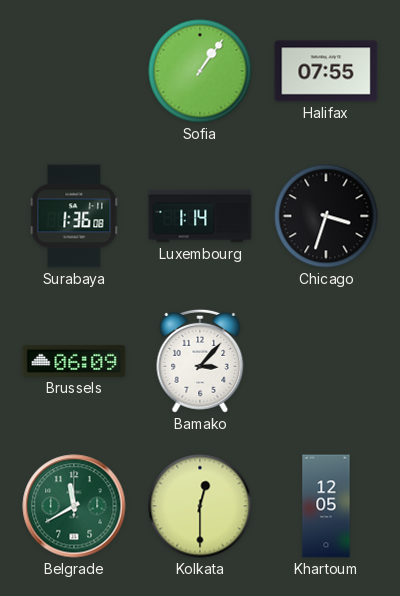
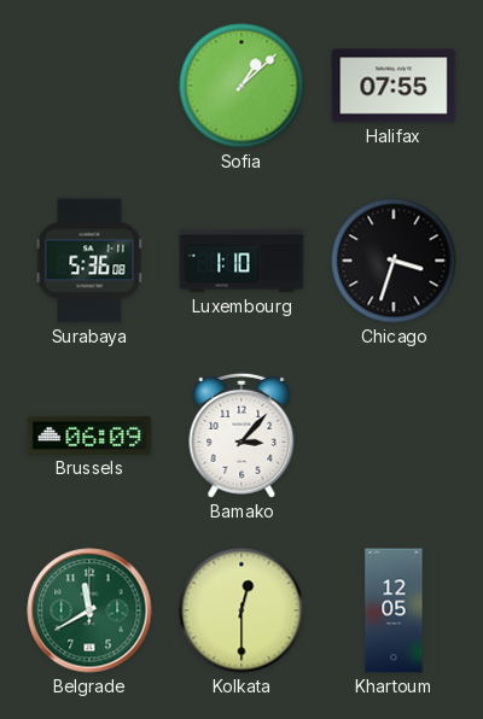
Sofia: 1:06 -> 1:08 (241, 86)
Surabaya: 1:36 -> 5:36 (89, 261)
Luxembourg: 1:14 -> 1:10 (241, 261)
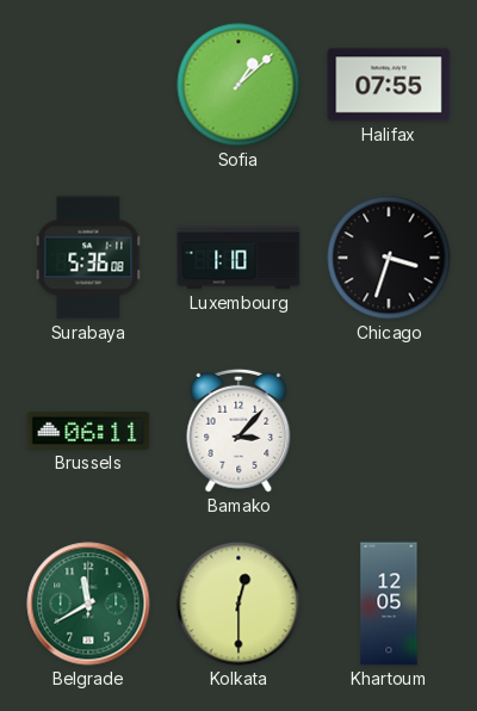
Brussels: 06:09 -> 06:11 (88, 431)
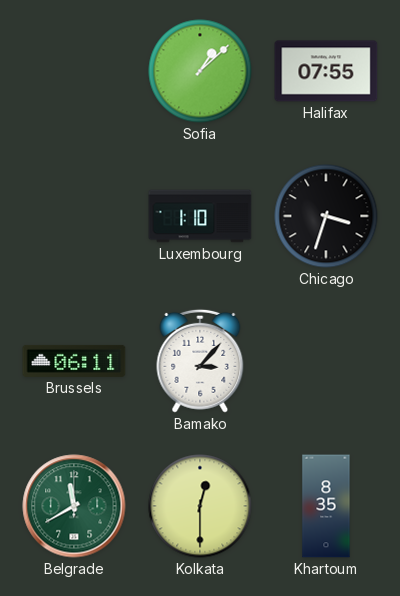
Surabaya: 5:36 -> none (88, 258)
Khartoum: 12:05 -> 8:35 (326, 506)
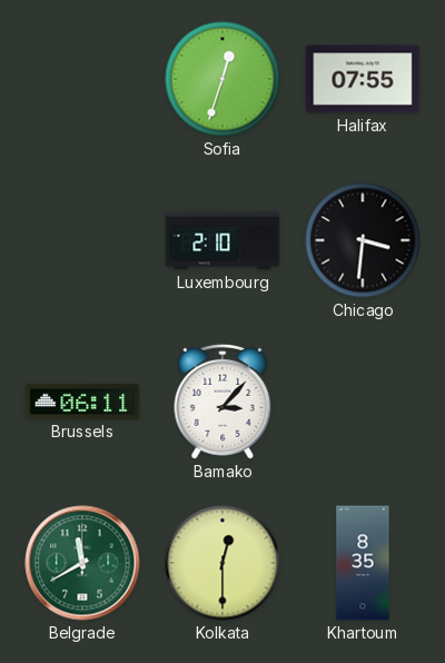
Sofia: 1:08 -> 12:33 (222, 79)
Luxembourg: 1:10 -> 2:10 (222, 240)
Chicago: 3:33 -> 3:31 (363, 240)
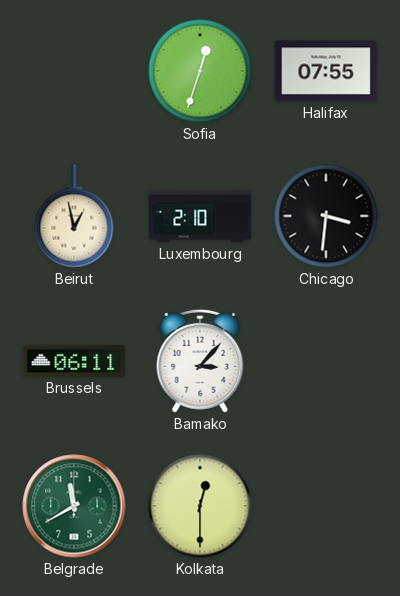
Beirut: none -> 12:58 (74, 216)
Khartoum: 8:35 -> none (363, 563)
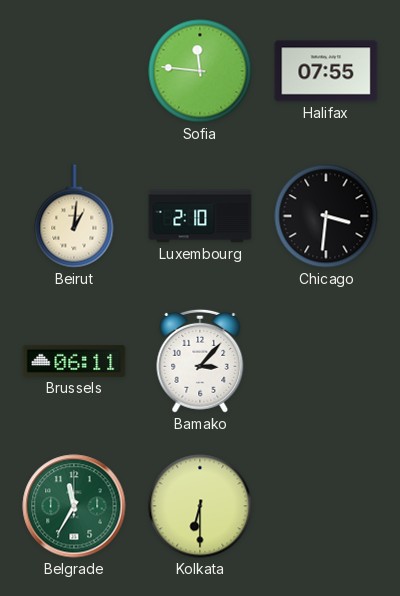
Sofia: 12:33 -> 11:46 (200, 71)
Beirut: 12:58 -> 1:01 (74, 216)
Belgrade: 11:40 -> 11:35 (74, 506)
Kolkata: 12:30 -> 6:30 (200, 506)
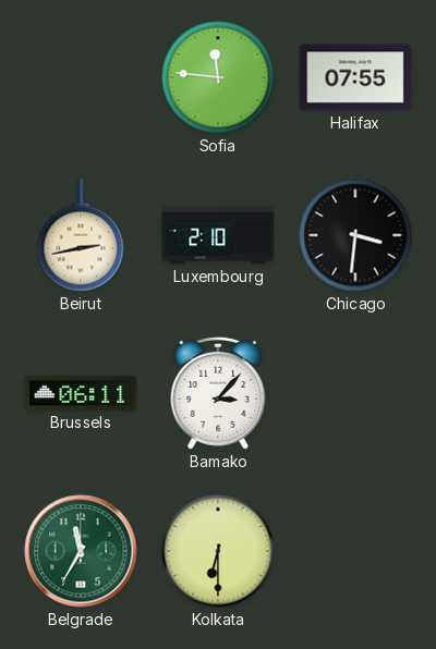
Beirut: 1:01 -> 2:43 (81, 235)
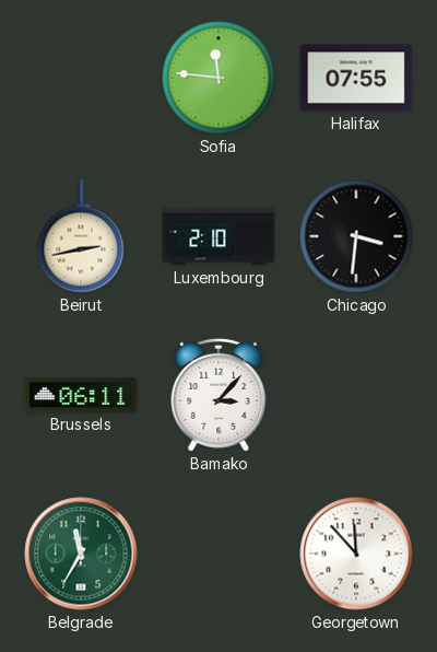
Kolkata: 6:30 -> none (218, 551)
Georgetown: none -> 11:53 (356, 554)
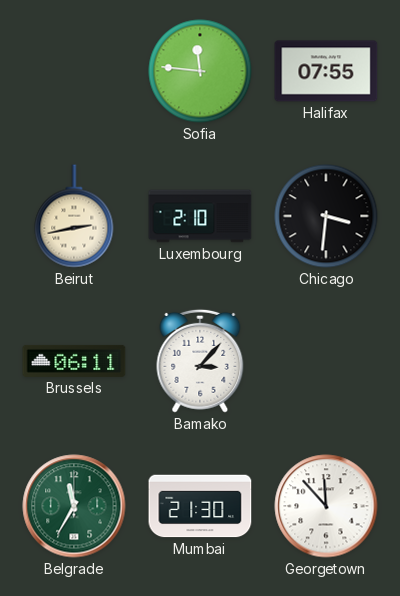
Mumbai: none -> 21:30 (200, 506)
